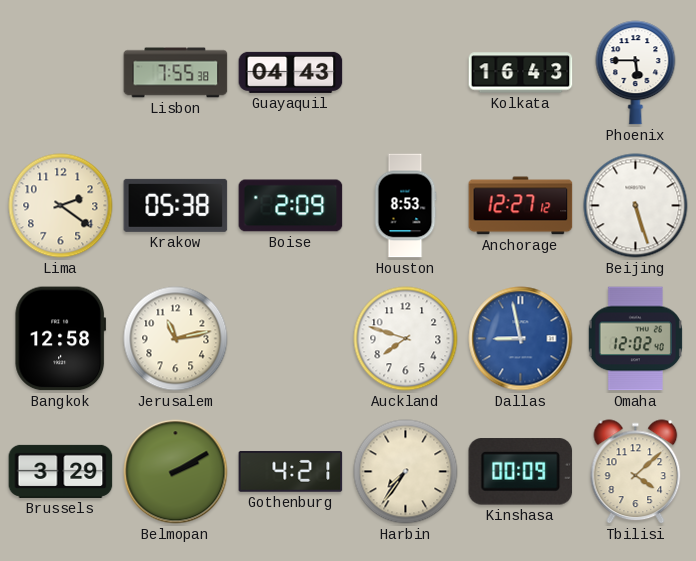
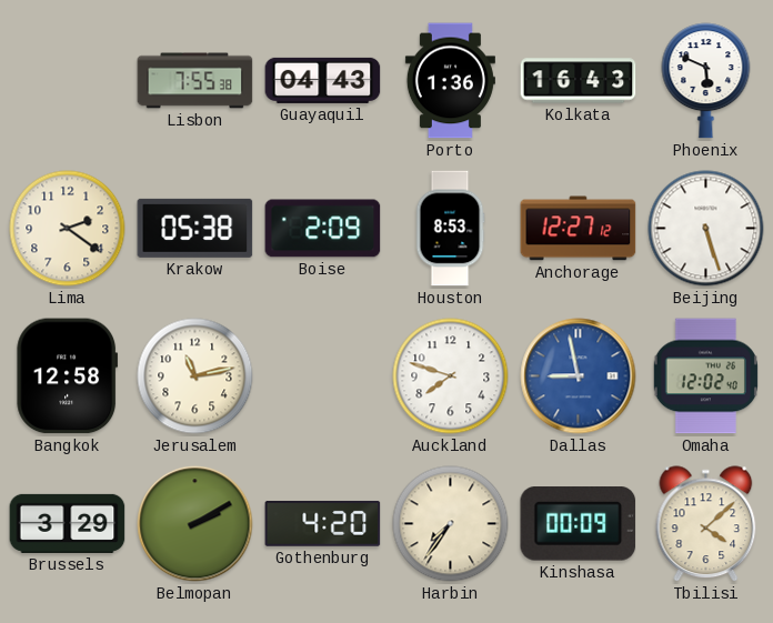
Porto: none -> 1:36 (450, 81)
Phoenix: 5:45 -> 5:49 (706, 81)
Gothenburg: 4:21 -> 4:20 (323, 524)
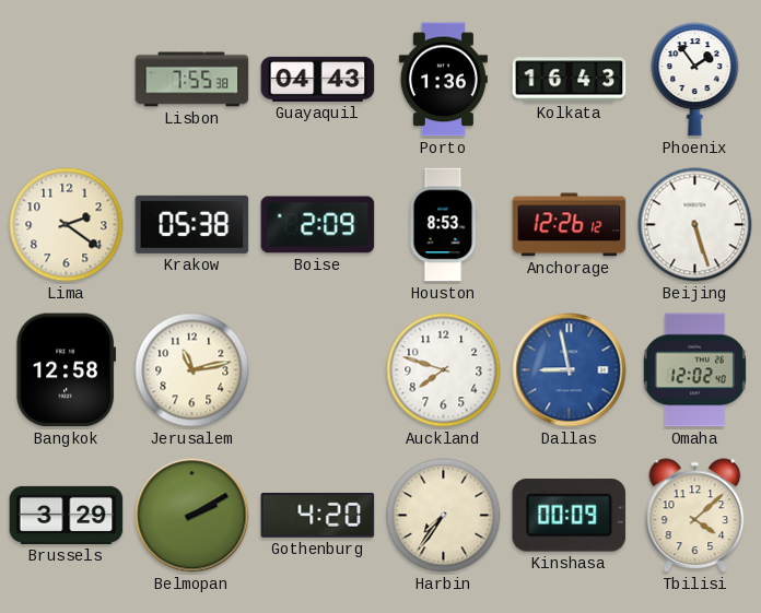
Phoenix: 5:49 -> 1:54 (695, 80)
Anchorage: 12:27 -> 12:26 (570, 225)
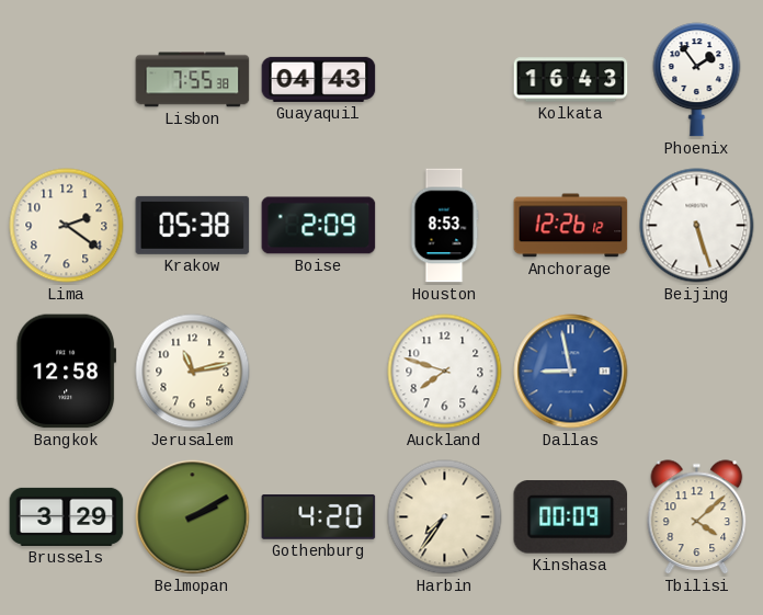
Porto: 1:36 -> none (443, 80)
Omaha: 12:02 -> none (694, 370)
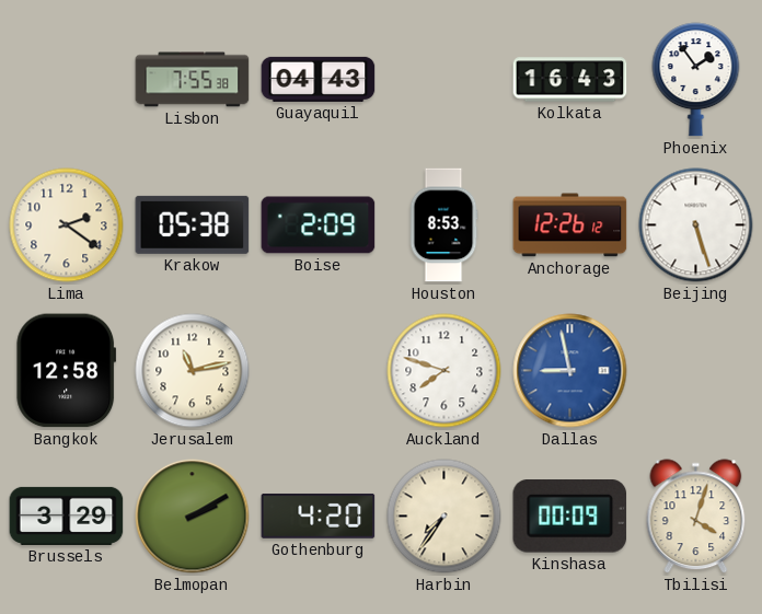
Tbilisi: 4:08 -> 4:03 (696, 517)
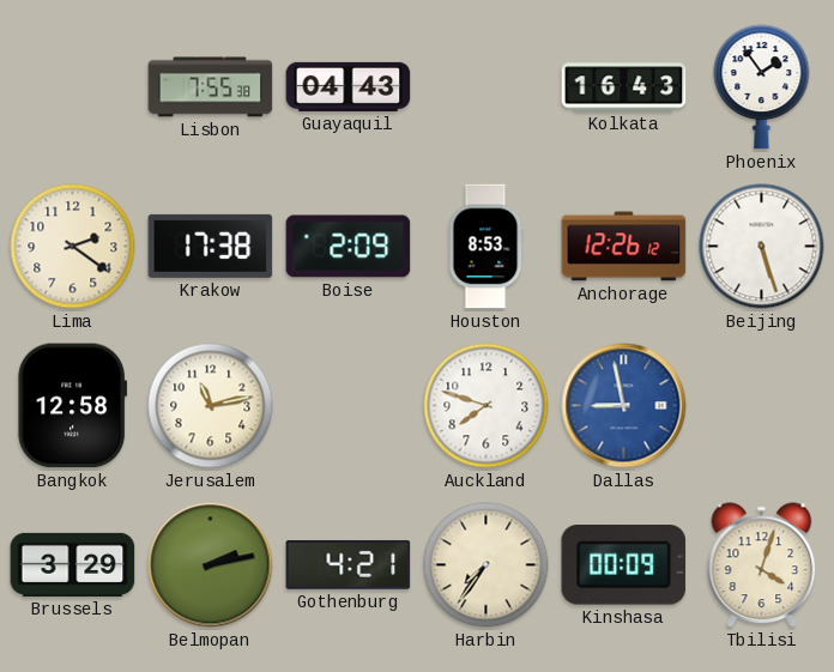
Krakow: 05:38 -> 17:38 (211, 246)
Belmopan: 2:10 -> 2:13 (211, 565)
Gothenburg: 4:20 -> 4:21 (349, 565)
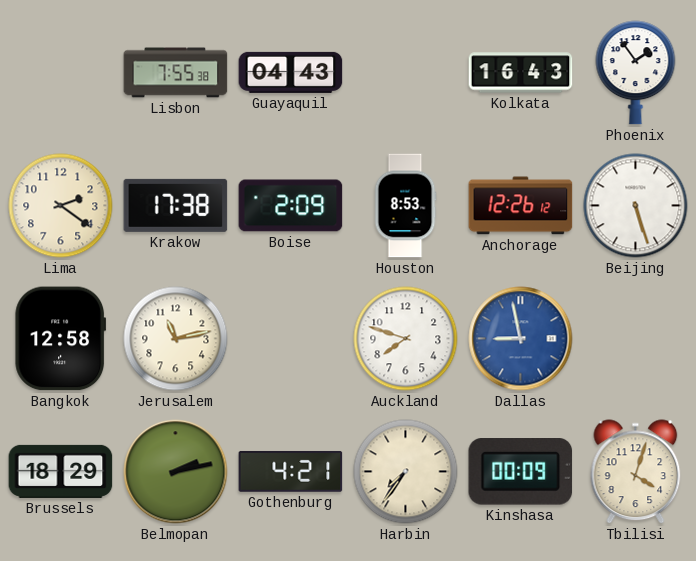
Brussels: 3:29 -> 18:29 (61, 471)
